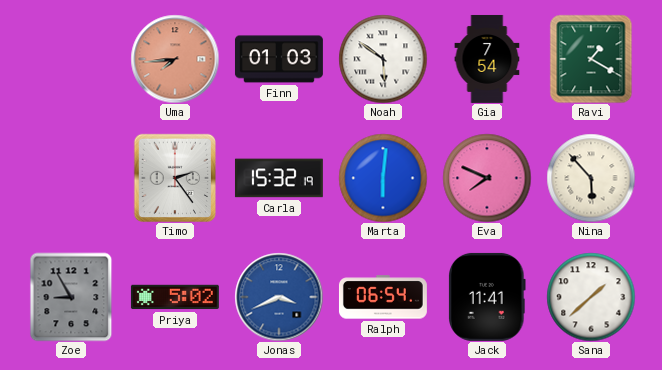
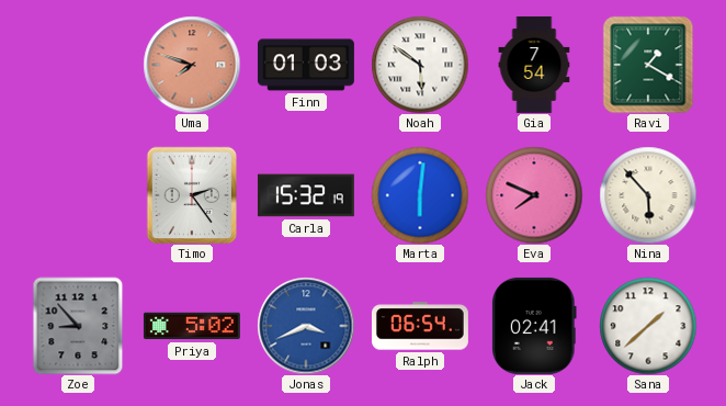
Uma: 7:44 -> 7:48 (192, 65)
Zoe: 8:55 -> 8:53 (78, 326)
Jack: 11:41 -> 02:41 (535, 326)
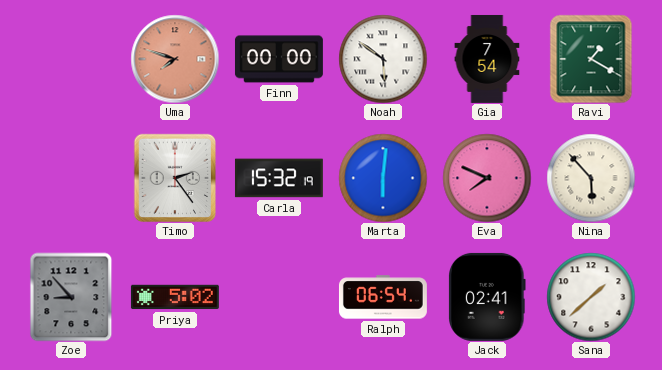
Finn: 01:03 -> 00:00 (279, 59)
Jonas: 3:41 -> none (306, 326)
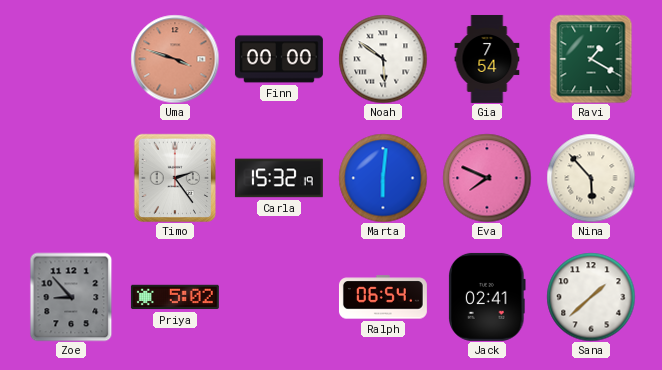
Uma: 7:48 -> 3:48 (175, 59)
